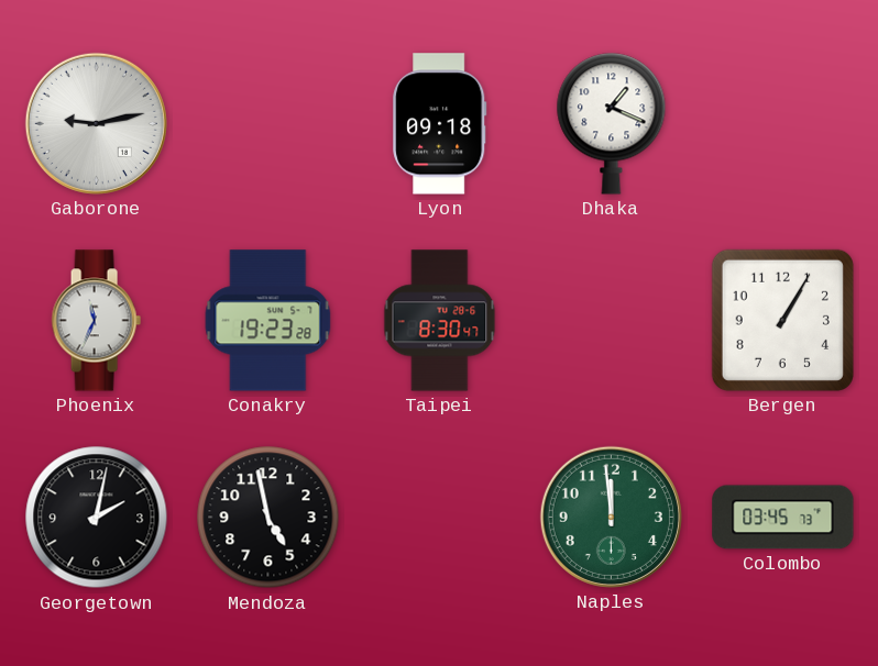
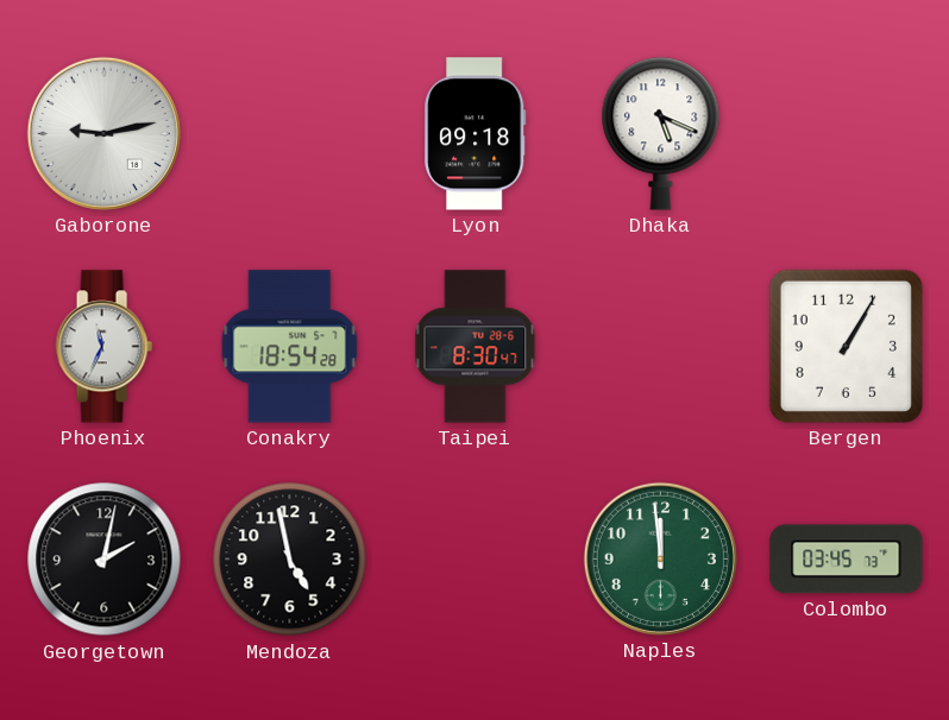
Dhaka: 1:19 -> 5:19 (661, 133)
Conakry: 19:23 -> 18:54 (290, 347)
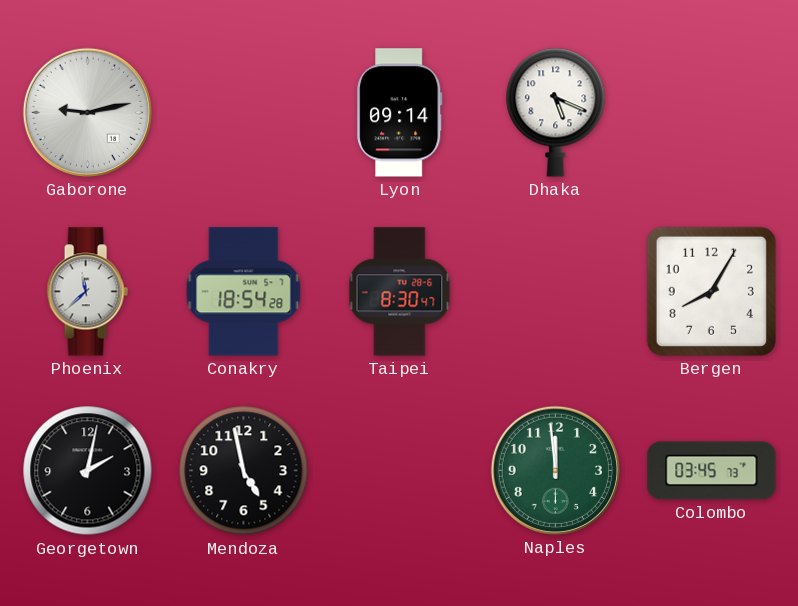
Lyon: 09:18 -> 09:14 (400, 113)
Phoenix: 11:34 -> 11:38 (87, 292)
Bergen: 1:05 -> 8:05 (711, 291)
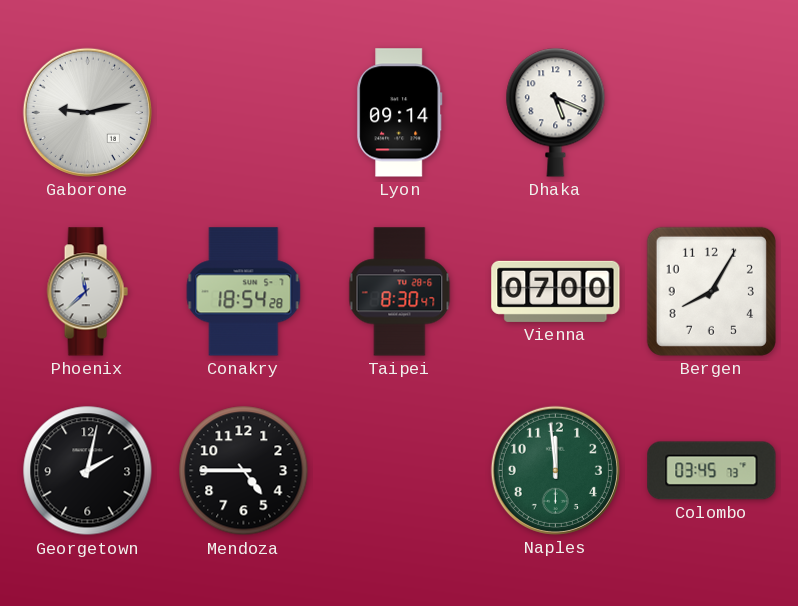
Vienna: none -> 07:00 (556, 291)
Mendoza: 4:58 -> 4:45 (244, 471)
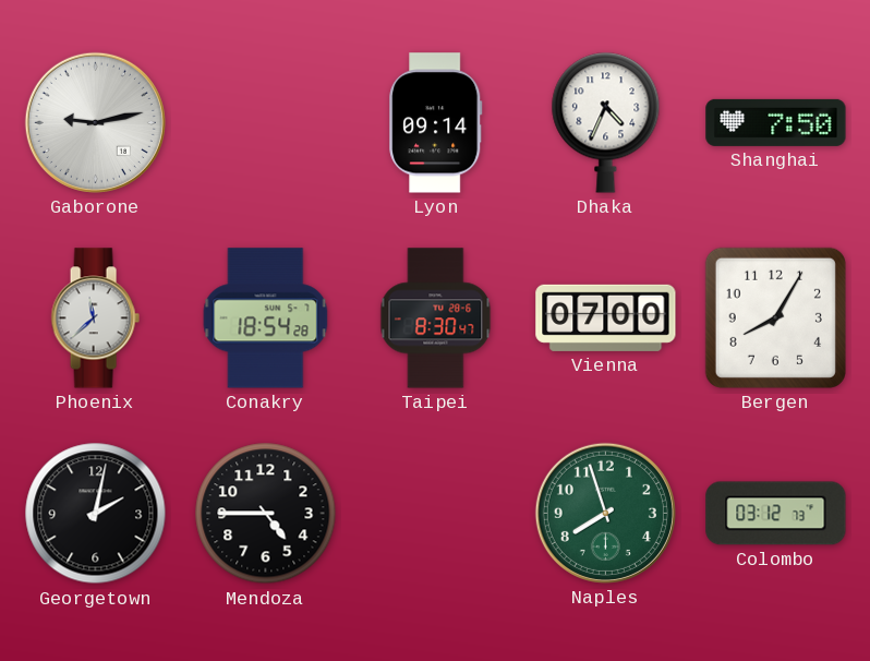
Dhaka: 5:19 -> 4:34 (606, 122)
Shanghai: none -> 7:50 (776, 122)
Naples: 11:59 -> 7:57 (605, 513)
Colombo: 03:45 -> 03:12 (776, 514)
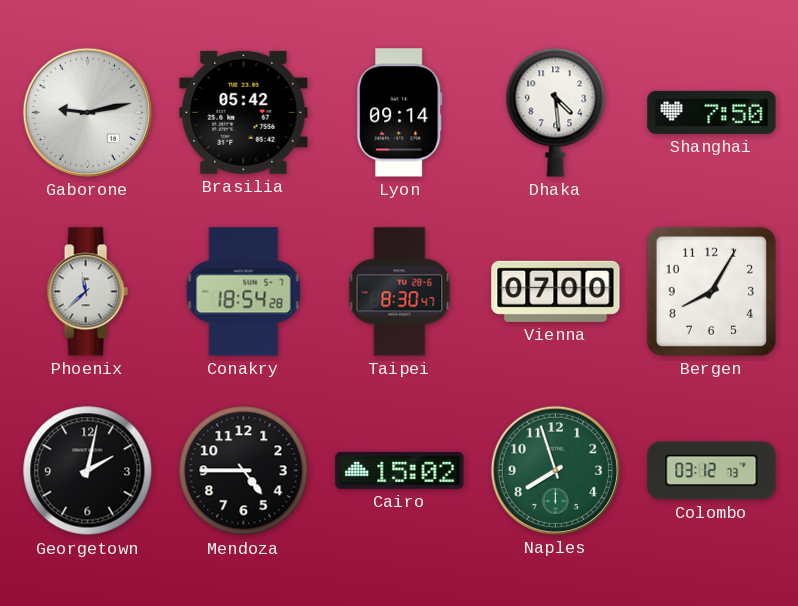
Brasilia: none -> 05:42 (244, 112)
Dhaka: 4:34 -> 4:29 (556, 112)
Cairo: none -> 15:02 (400, 471)
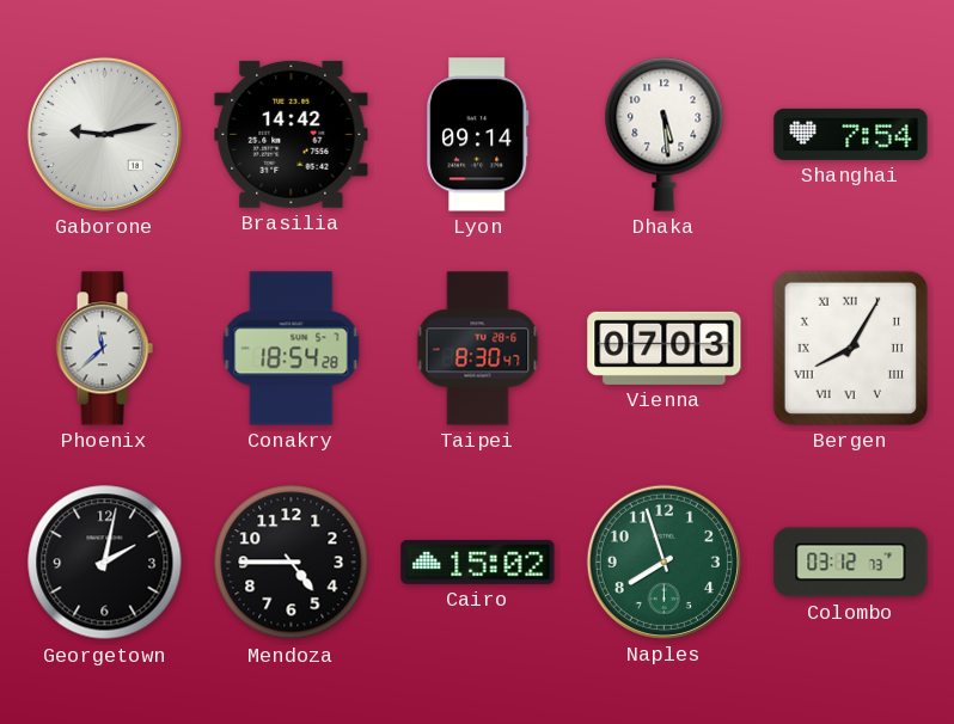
Brasilia: 05:42 -> 14:42 (292, 134)
Dhaka: 4:29 -> 5:29 (665, 134)
Shanghai: 7:50 -> 7:54 (851, 134)
Vienna: 07:00 -> 07:03 (665, 348)
Bergen numerals: Arabic -> Roman (850, 348)
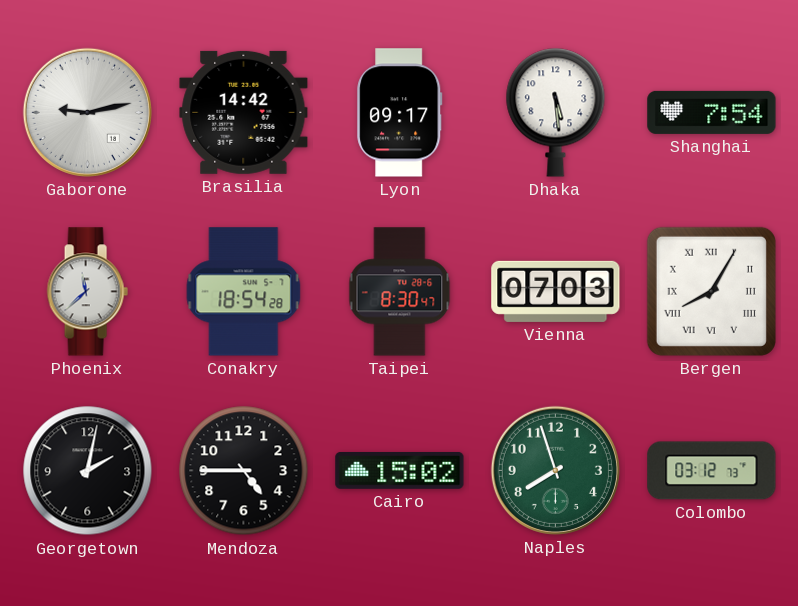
Lyon: 09:14 -> 09:17 (400, 113)
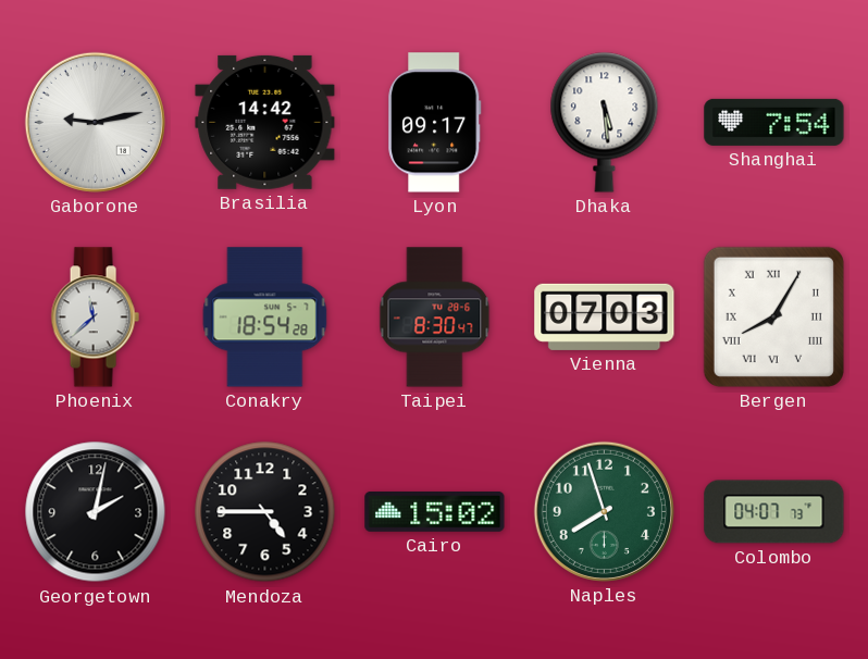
Colombo: 03:12 -> 04:07 (774, 512)
